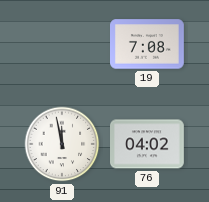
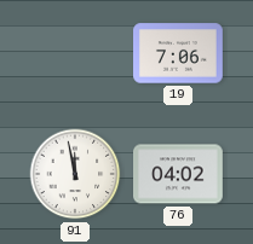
19: 7:08 -> 7:06 (179, 53)
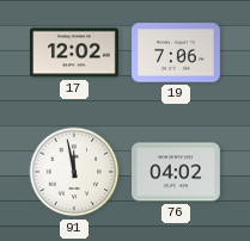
17: none -> 12:02 (75, 52)
